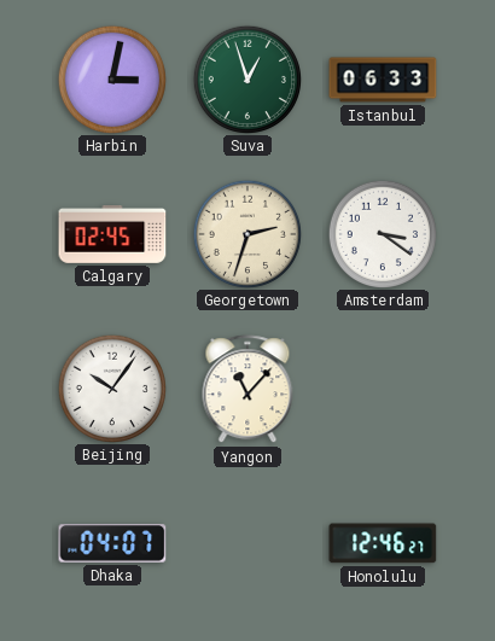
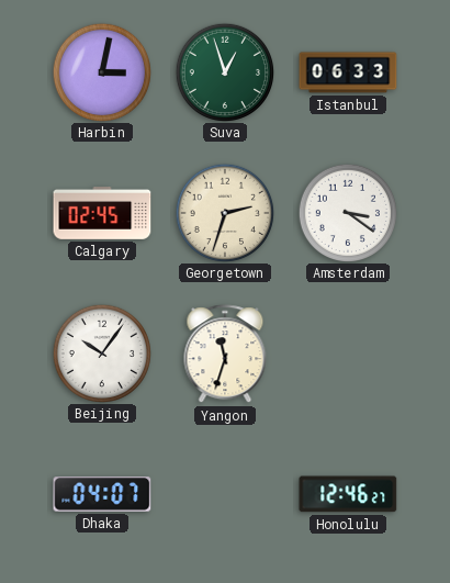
Yangon: 11:07 -> 11:33 (225, 355)
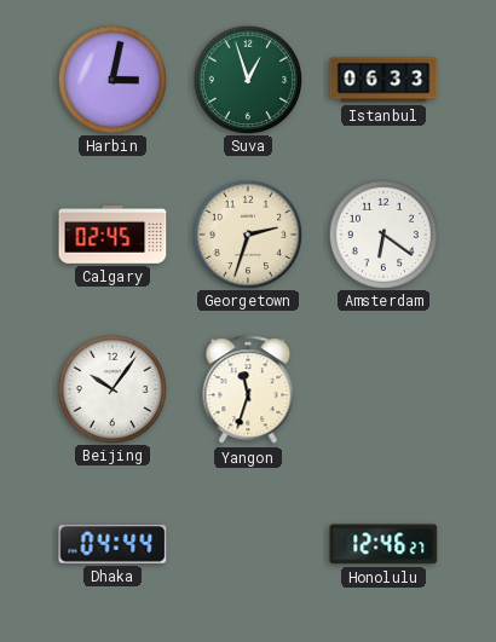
Amsterdam: 3:21 -> 6:21 (382, 233)
Dhaka: 04:07 -> 04:44 (113, 544)
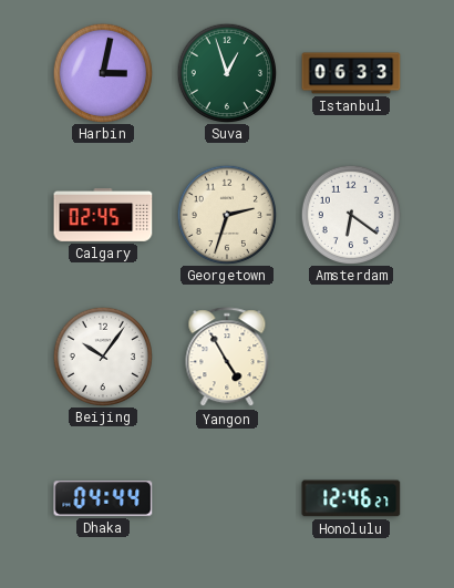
Yangon: 11:33 -> 4:55 (227, 358)
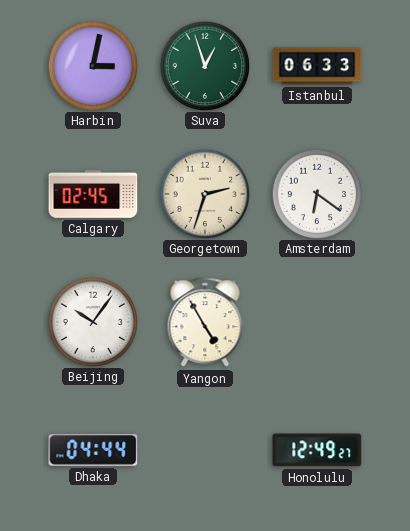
Honolulu: 12:46 -> 12:49 (317, 450)
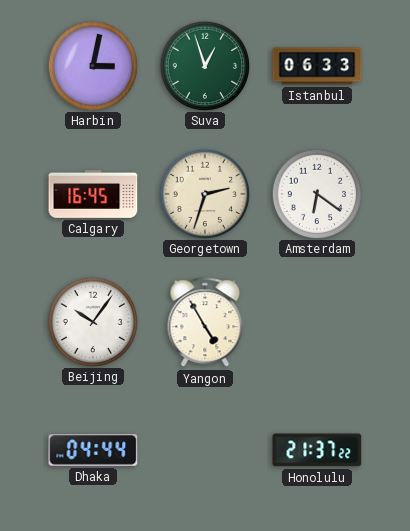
Calgary: 02:45 -> 16:45 (93, 195)
Honolulu: 12:49 -> 21:37 (317, 450)
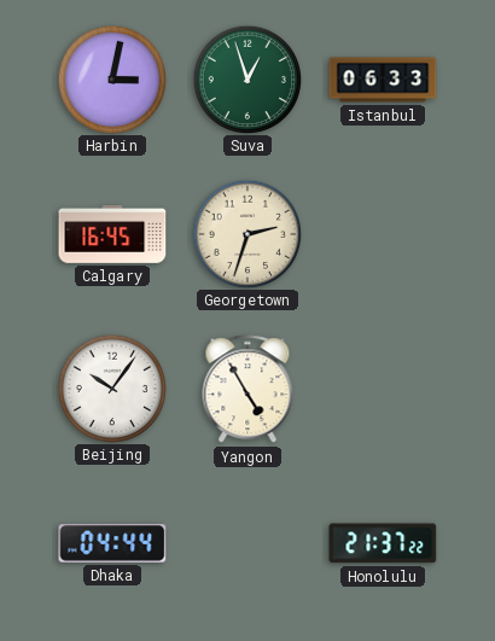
Amsterdam: 6:21 -> none (316, 193)
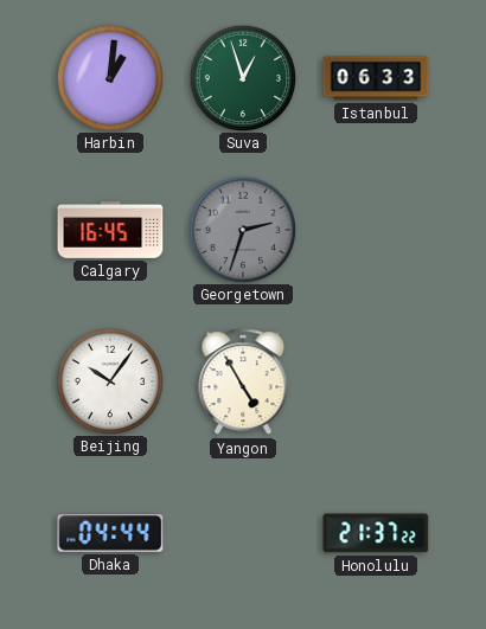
Harbin: 3:02 -> 1:01 (109, 77)
Georgetown dial: cream -> grey (242, 229)
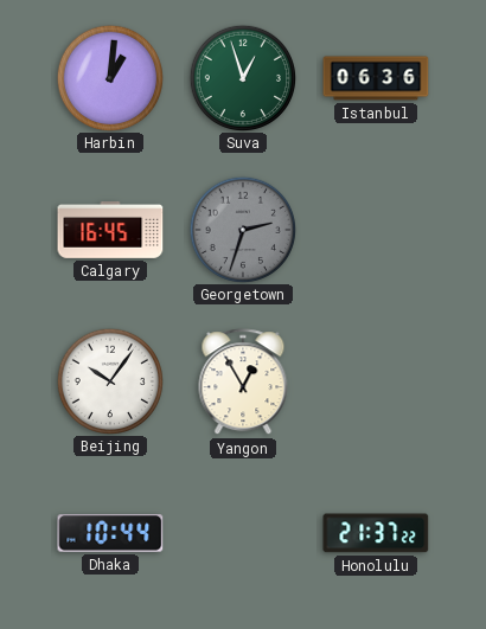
Istanbul: 06:33 -> 06:36 (376, 78)
Yangon: 4:55 -> 12:55 (243, 383)
Dhaka: 04:44 -> 10:44 (110, 533)
